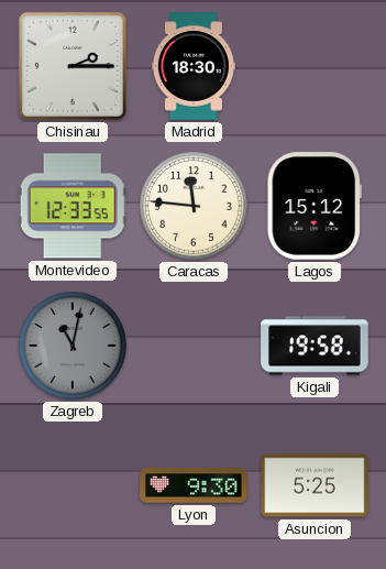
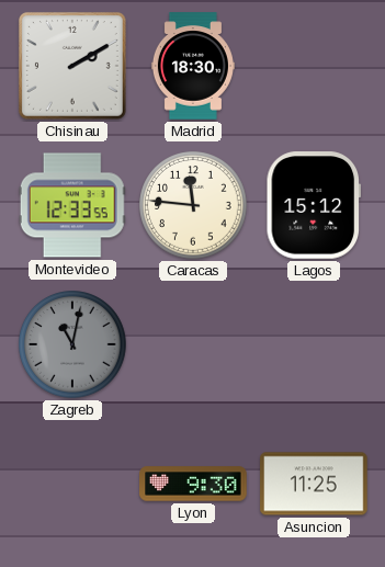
Chisinau: 2:15 -> 2:10 (72, 66)
Kigali: 19:58 -> none (315, 346)
Asuncion: 5:25 -> 11:25 (314, 484)
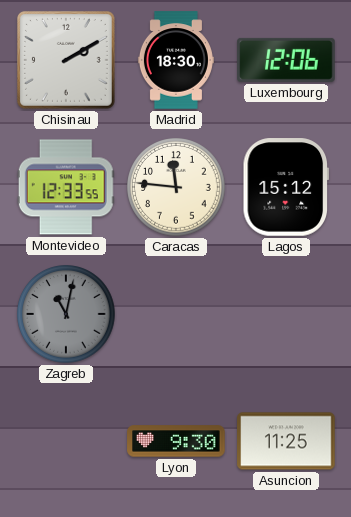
Luxembourg: none -> 12:06 (286, 60)
